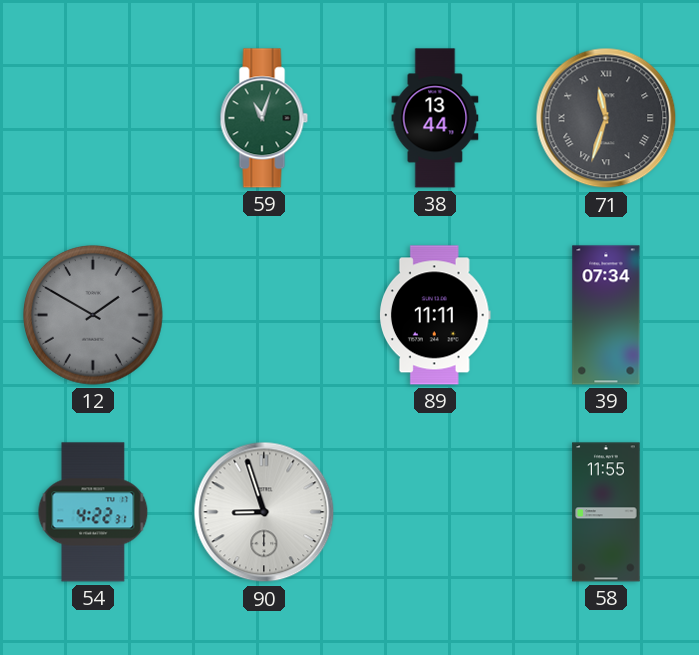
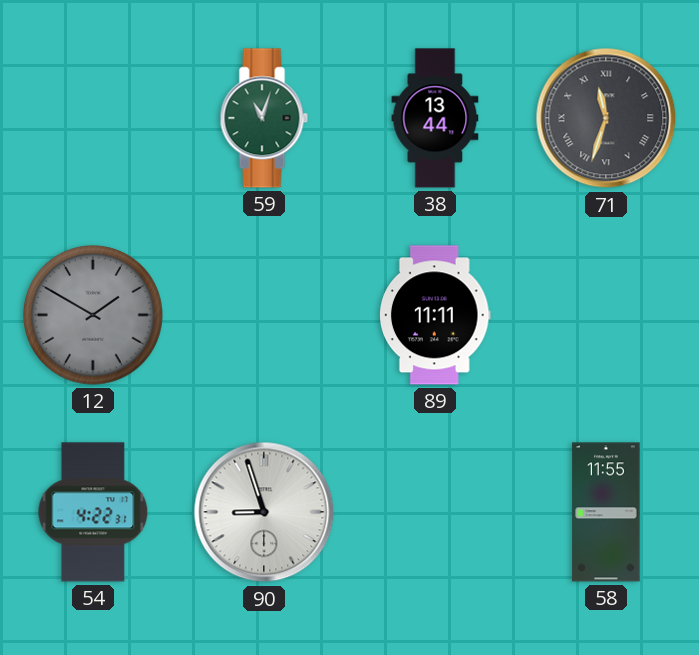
39: 07:34 -> none (606, 315)
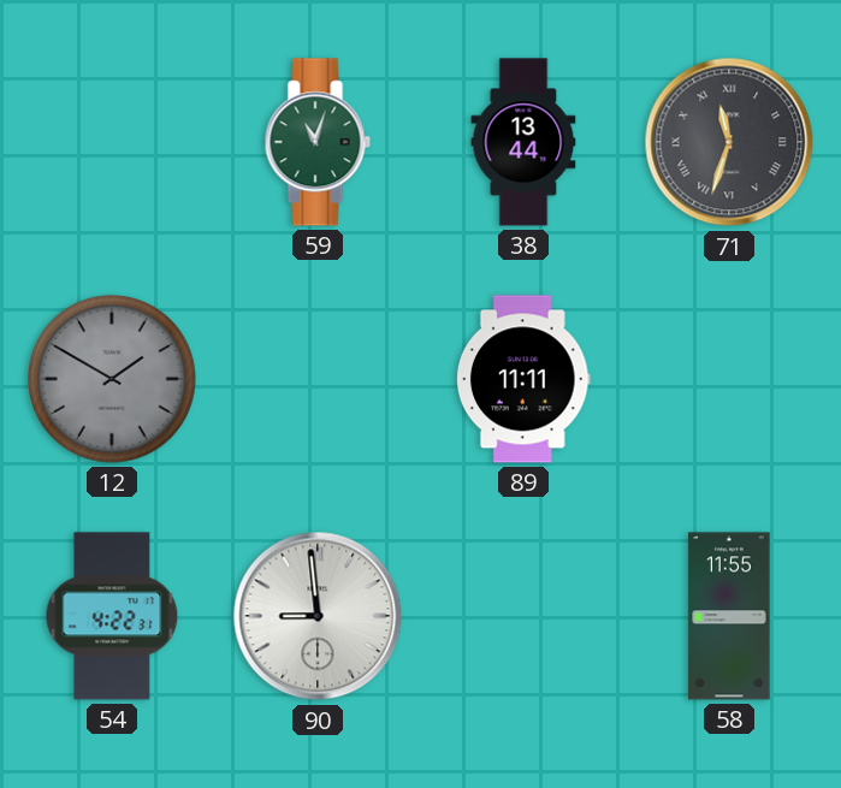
90: 8:57 -> 8:59 (318, 616)
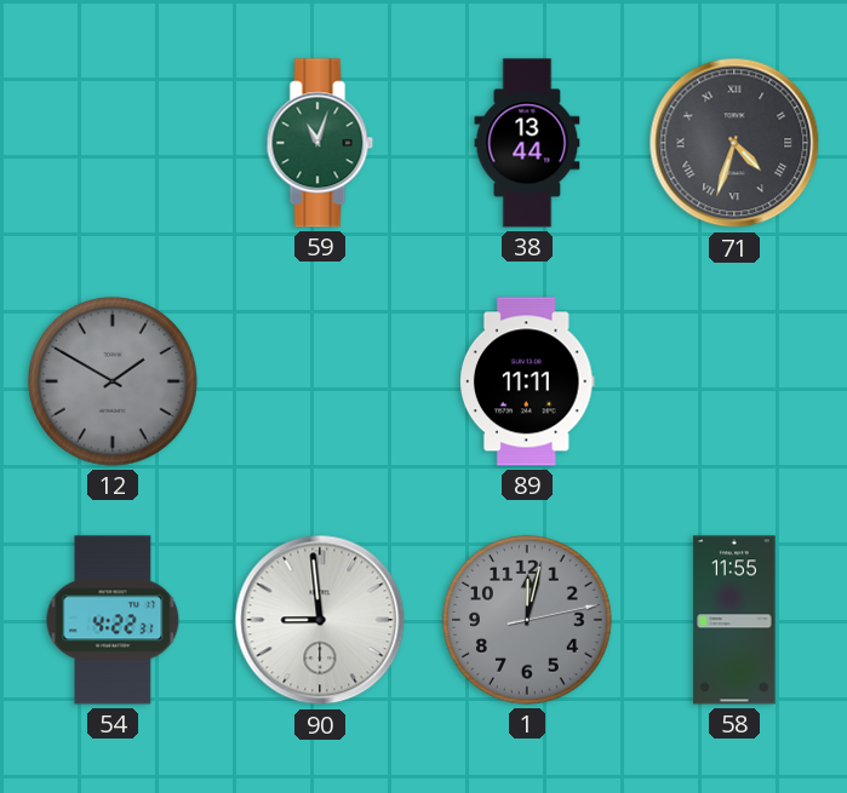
71: 11:33 -> 4:33 (734, 143)
1: none -> 12:02 (528, 621)
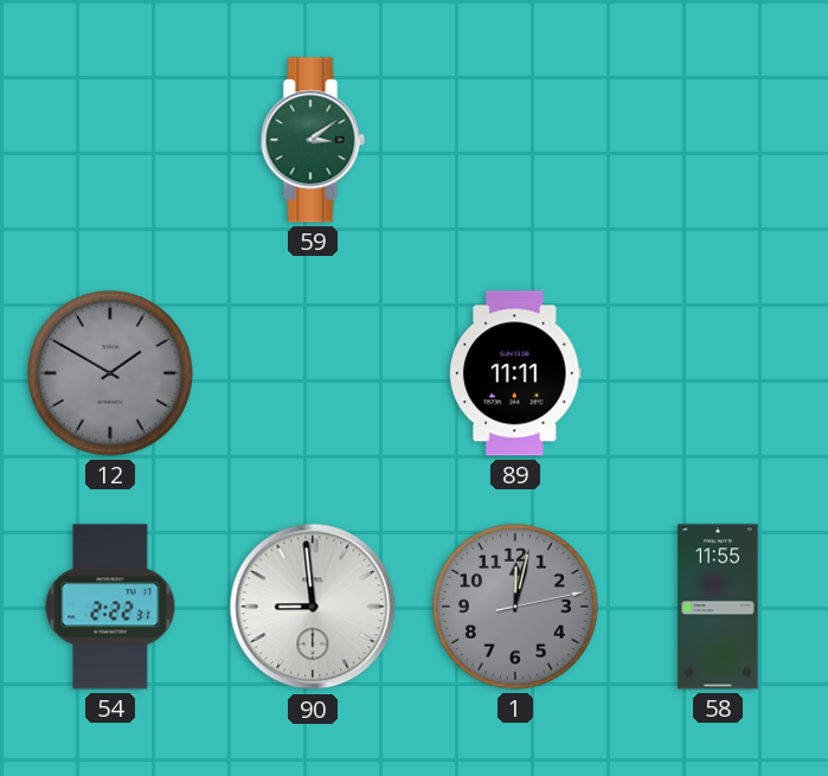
59: 11:03 -> 3:09 (313, 140)
38: 13:44 -> none (527, 143)
71: 4:33 -> none (734, 143)
54: 4:22 -> 2:22 (110, 607)
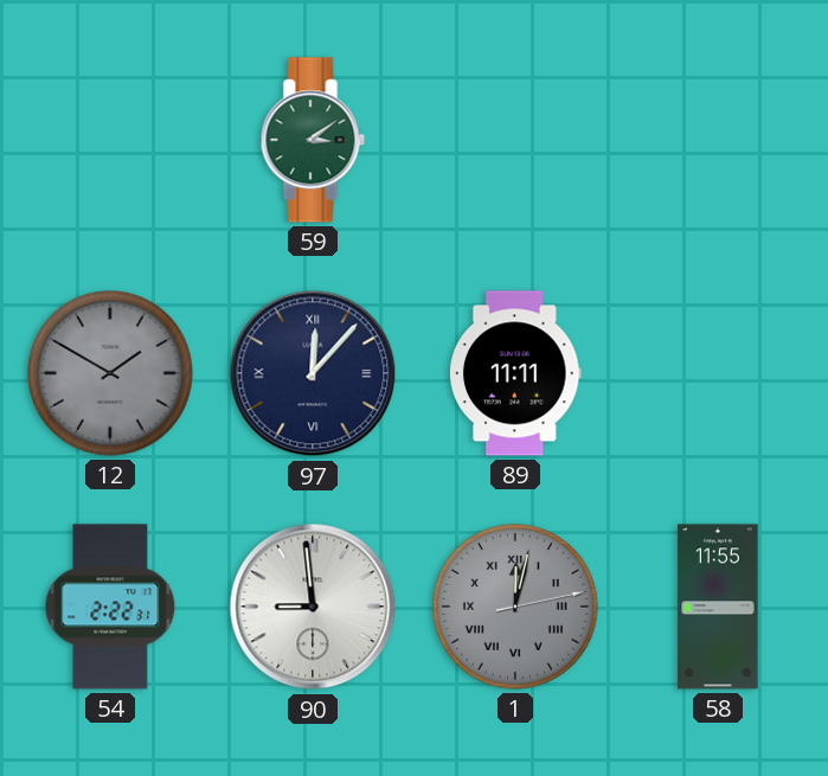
97: none -> 12:07 (313, 373)
1 numerals: Arabic -> Roman (516, 608)
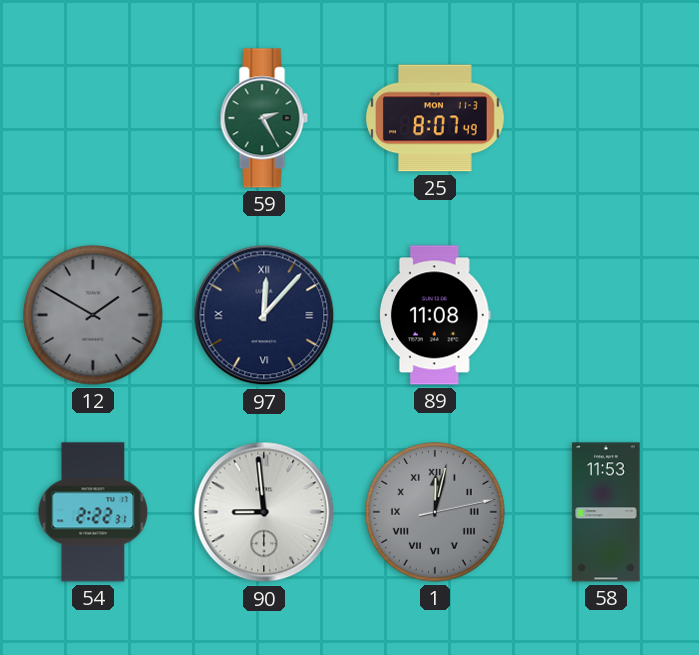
59: 3:09 -> 2:25 (264, 118)
25: none -> 8:07 (436, 118)
89: 11:11 -> 11:08 (436, 315)
58: 11:55 -> 11:53 (606, 512)
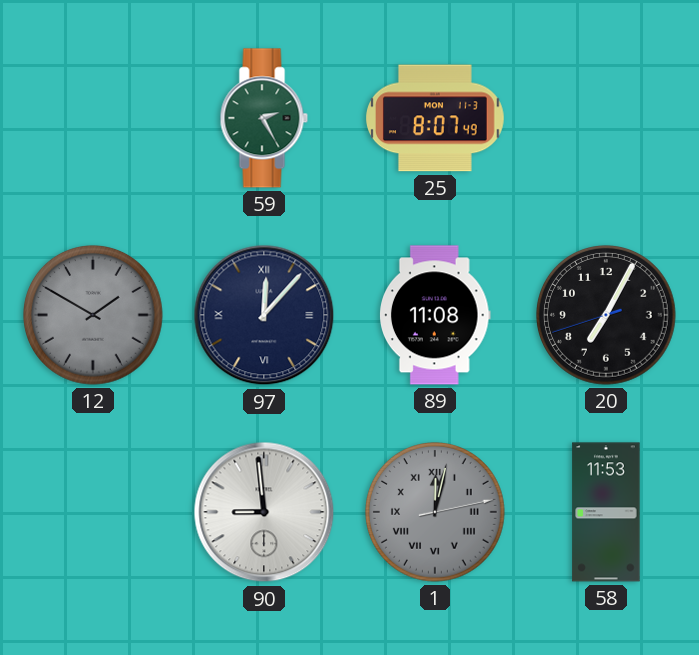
20: none -> 7:04 (607, 316)
54: 2:22 -> none (93, 512)
